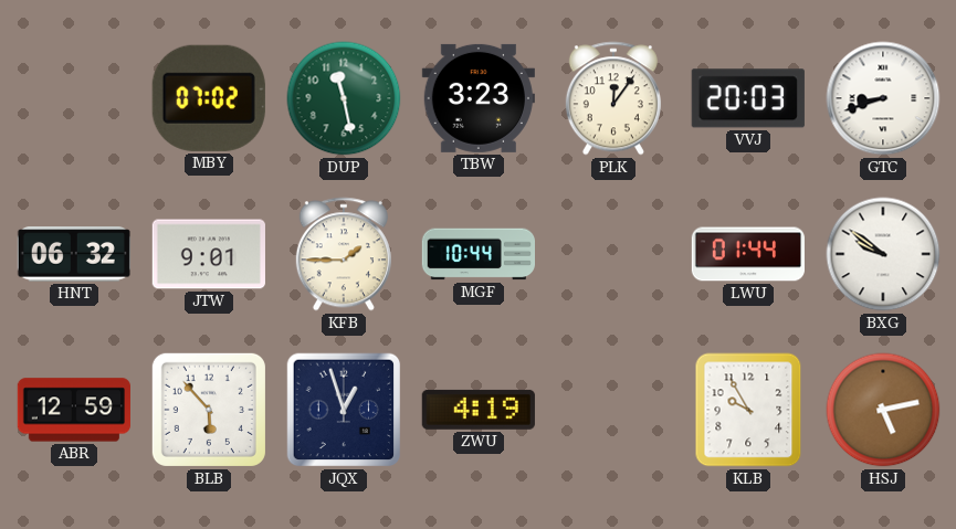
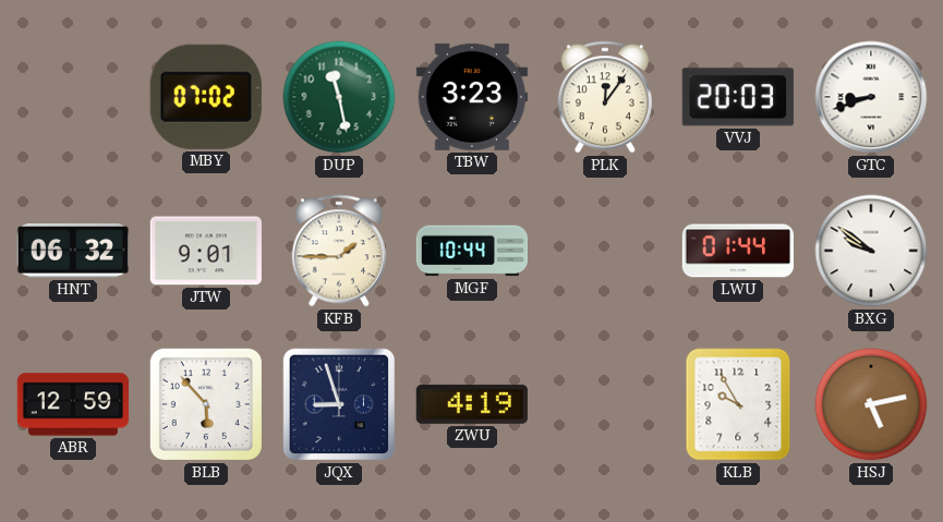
JQX: 12:57 -> 8:57 (339, 404)
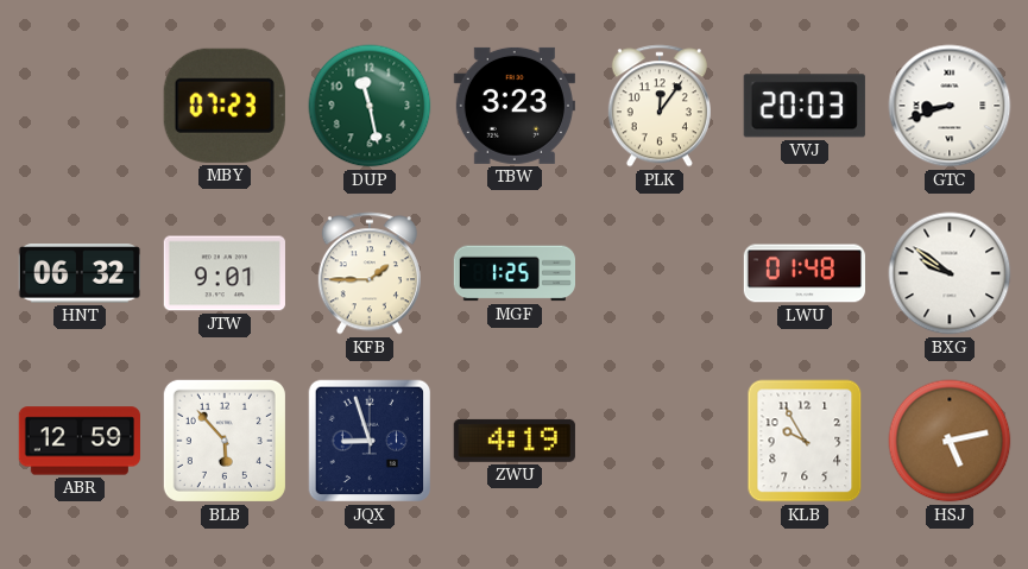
MBY: 07:02 -> 07:23 (225, 106)
MGF: 10:44 -> 1:25 (513, 273)
LWU: 01:44 -> 01:48 (803, 273)
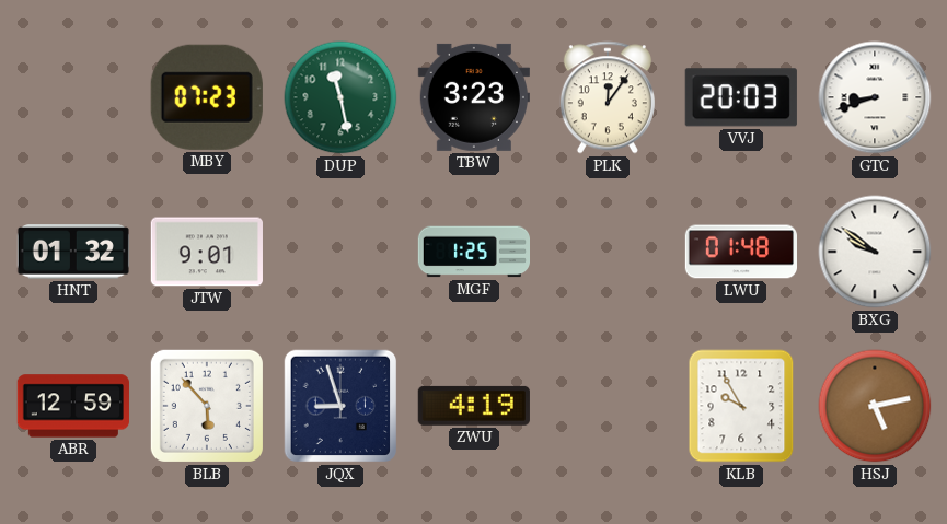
HNT: 06:32 -> 01:32 (73, 252)
KFB: 1:45 -> none (370, 273)
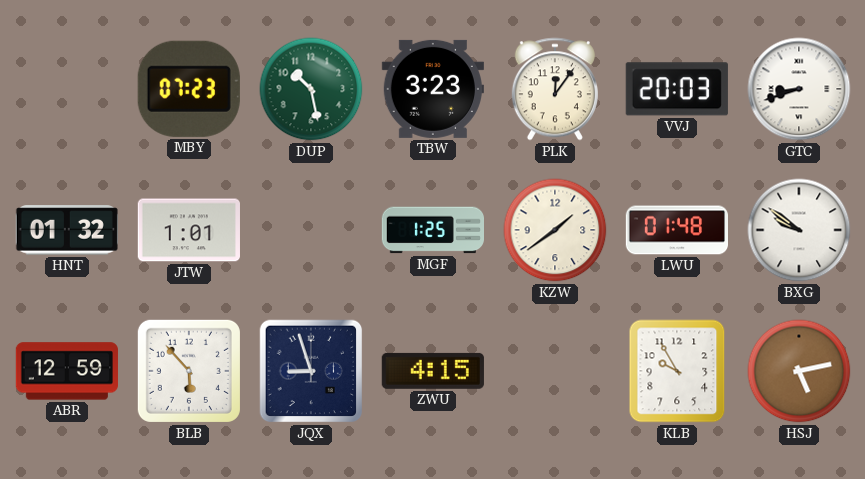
DUP: 11:28 -> 10:28 (311, 89)
JTW: 9:01 -> 1:01 (189, 230)
KZW: none -> 1:39 (555, 230)
ZWU: 4:19 -> 4:15 (433, 371)
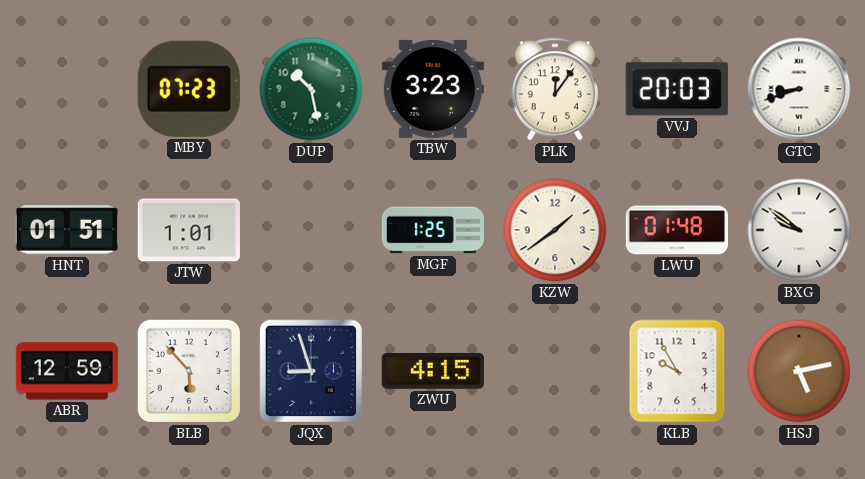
HNT: 01:32 -> 01:51 (67, 230)
